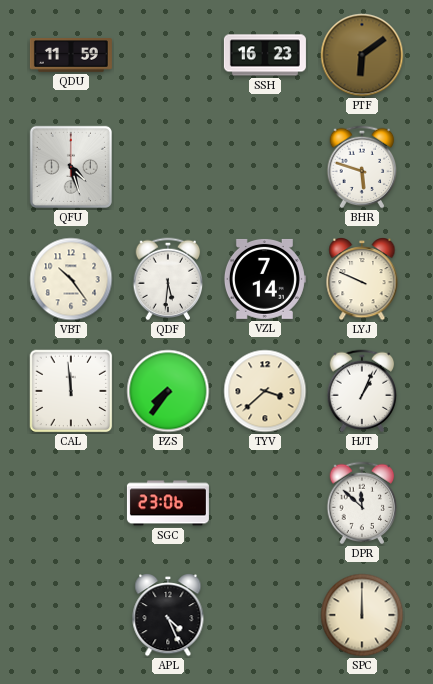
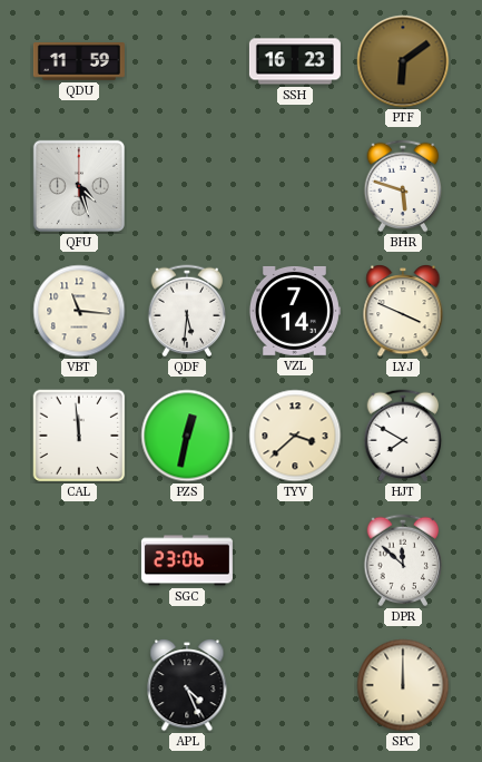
VBT: 10:24 -> 11:16 (79, 311)
LYJ: 9:49 -> 3:49 (403, 312)
PZS: 7:36 -> 12:32 (187, 436)
HJT: 1:04 -> 7:50 (403, 436)
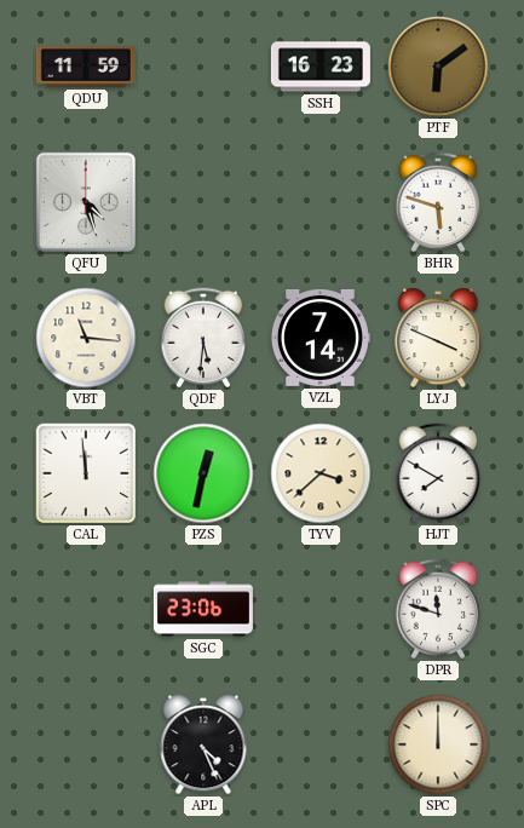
DPR: 11:52 -> 11:48 (438, 609)
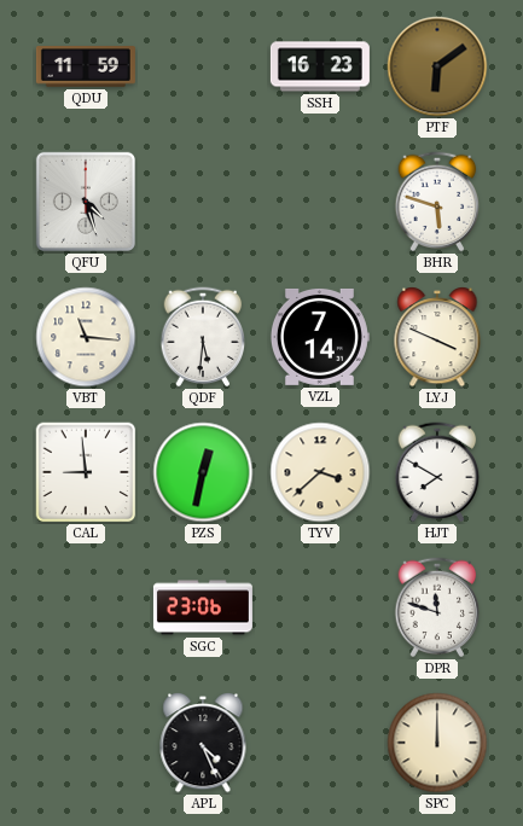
CAL: 11:59 -> 8:59 (86, 472)
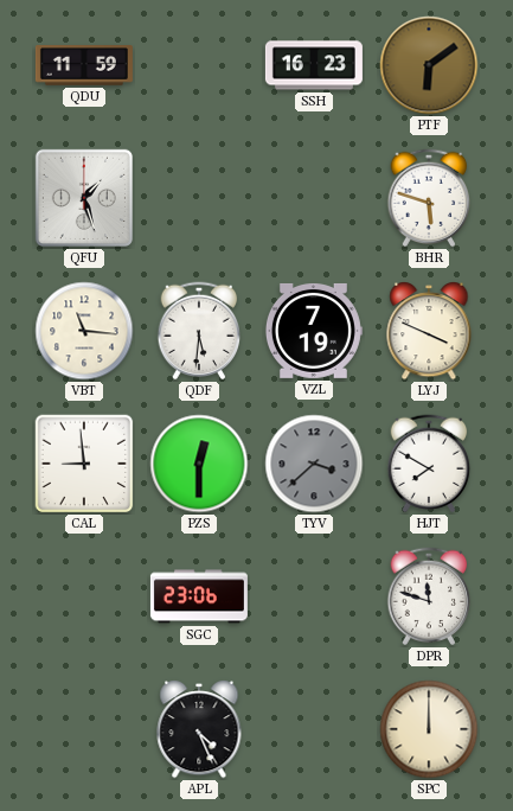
QFU: 4:27 -> 1:27 (84, 198)
VZL: 7:14 -> 7:19 (313, 331)
PZS: 12:32 -> 12:30 (199, 464)
TYV dial: cream -> grey (314, 464)
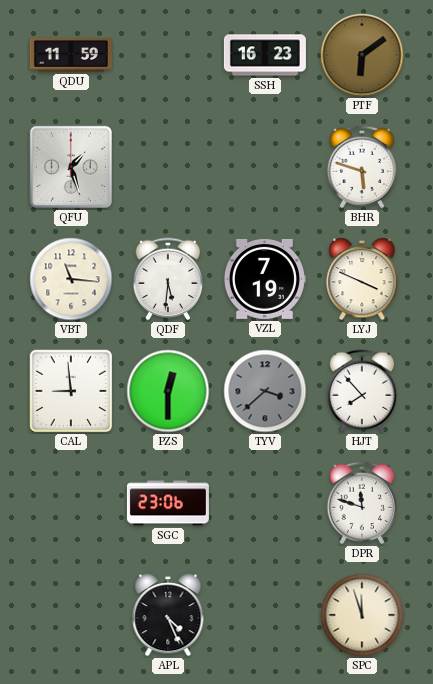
HJT: 7:50 -> 7:53 (362, 391)
SPC: 12:00 -> 11:57 (362, 615)
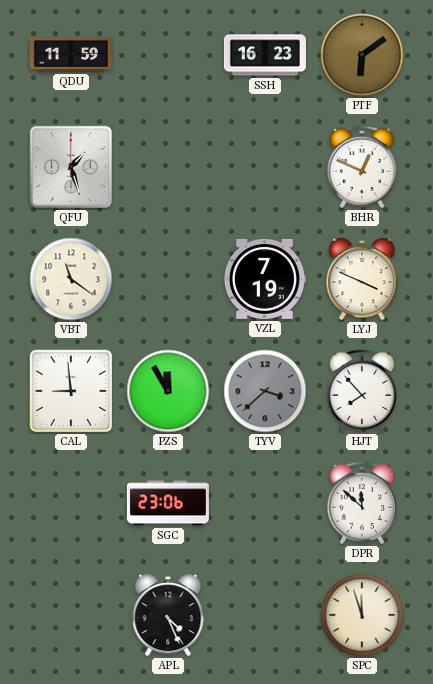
BHR: 5:48 -> 12:49 (362, 167)
VBT: 11:16 -> 11:21 (71, 279)
QDF: 5:31 -> none (168, 279)
PZS: 12:30 -> 11:55 (168, 391)
DPR: 11:48 -> 11:52 (362, 503)
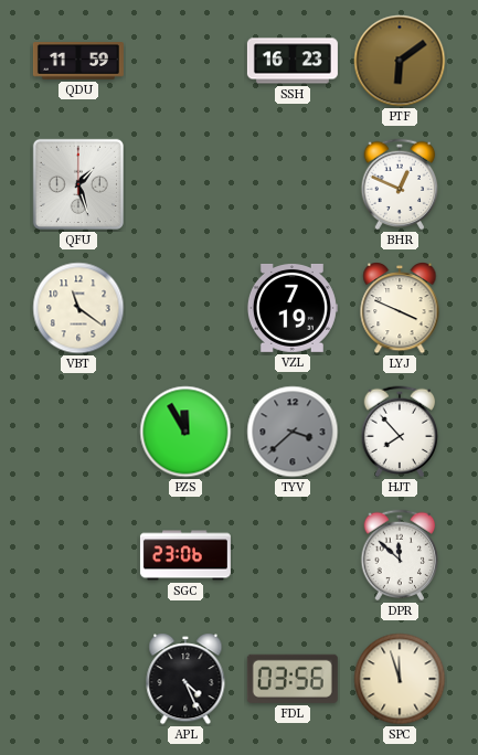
CAL: 8:59 -> none (71, 391)
FDL: none -> 03:56 (293, 679)
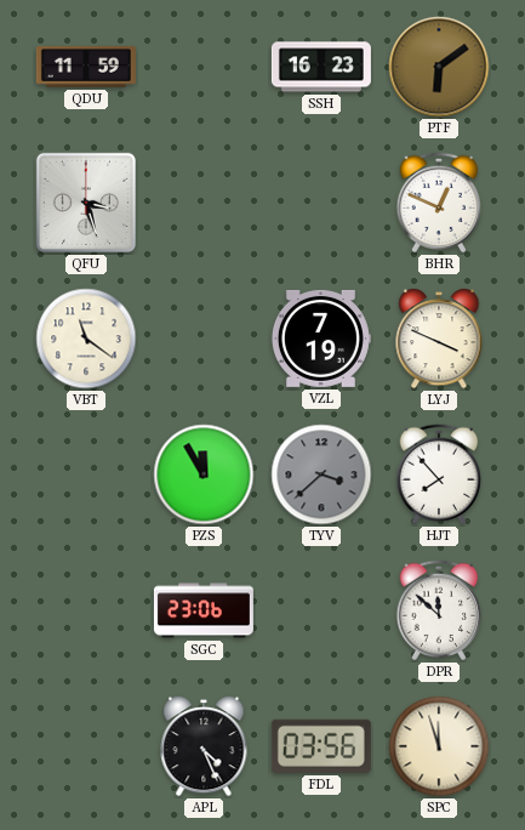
QFU: 1:27 -> 3:27 (86, 203)
